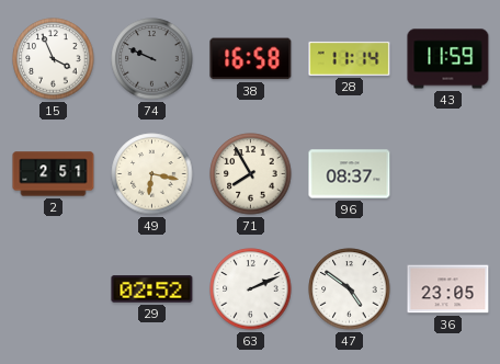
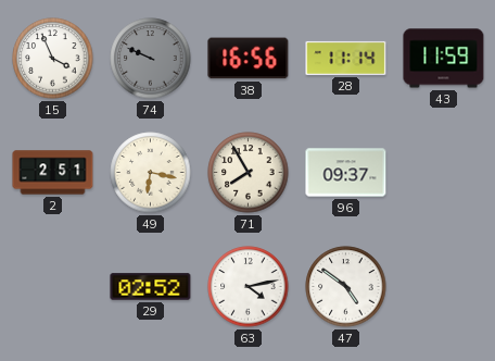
38: 16:58 -> 16:56 (249, 59)
96: 08:37 -> 09:37 (346, 173)
63: 2:11 -> 4:13 (249, 287)
36: 23:05 -> none (448, 289)
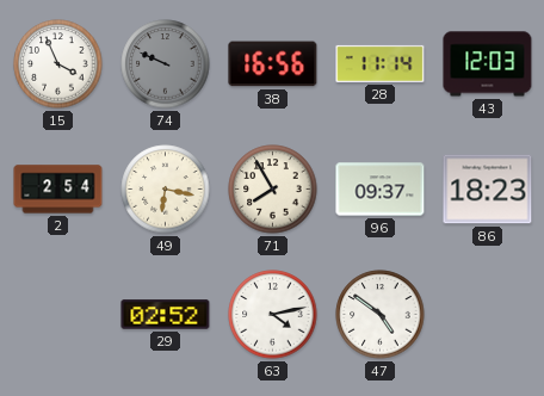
43: 11:59 -> 12:03 (488, 64)
2: 2:51 -> 2:54 (58, 190)
86: none -> 18:23 (488, 190)
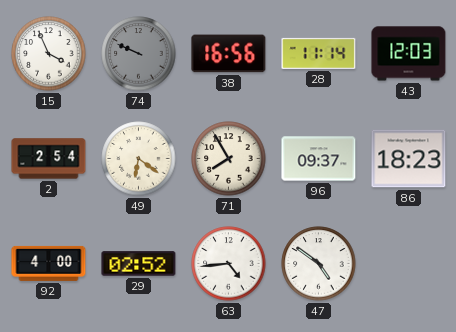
49: 6:17 -> 6:21 (139, 159)
92: none -> 4:00 (49, 263)
63: 4:13 -> 4:44 (229, 264)
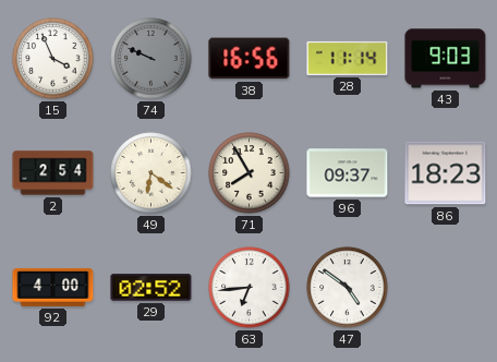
43: 12:03 -> 9:03 (446, 59)
63: 4:44 -> 6:44 (250, 288)
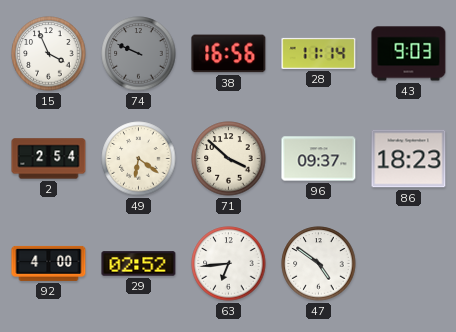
71: 7:55 -> 3:52 (229, 159)
